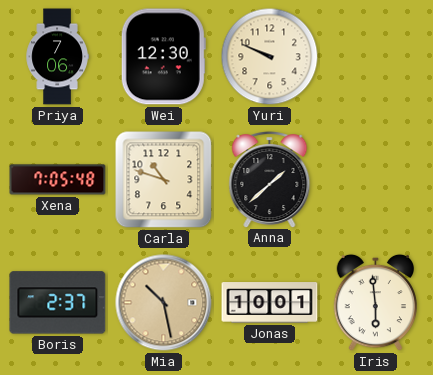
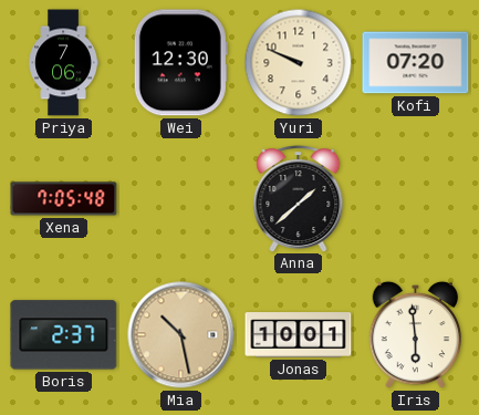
Kofi: none -> 07:20 (416, 63)
Carla: 10:48 -> none (164, 180)
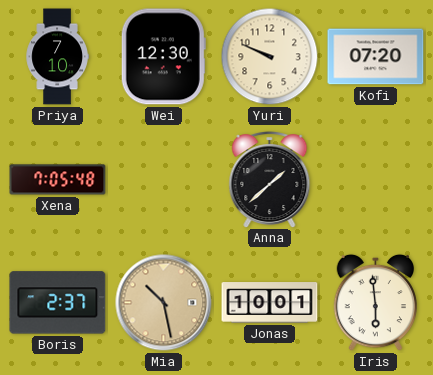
Priya: 7:06 -> 7:10 (57, 57)
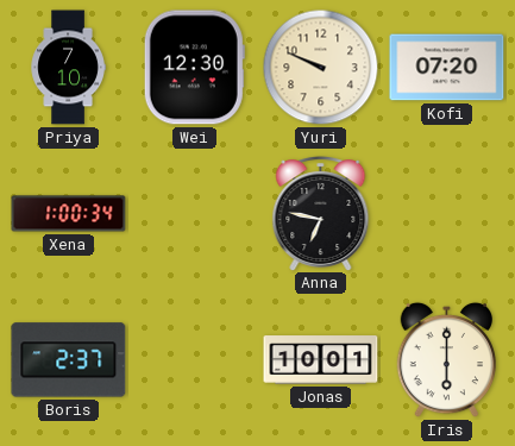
Xena: 7:05 -> 1:00 (69, 214)
Anna: 1:38 -> 6:47 (321, 214)
Mia: 10:28 -> none (164, 303)
Iris: 5:59 -> 6:00 (447, 360)
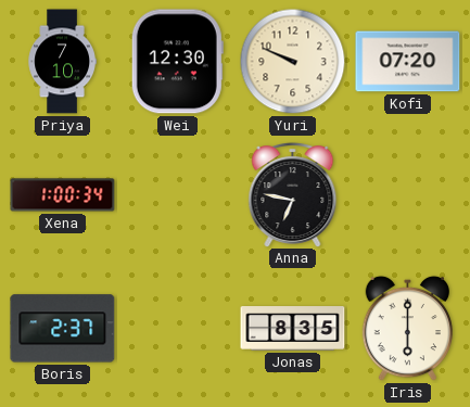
Jonas: 10:01 -> 8:35 (293, 329)
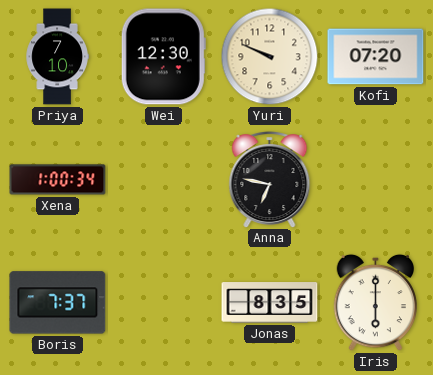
Boris: 2:37 -> 7:37 (58, 303)
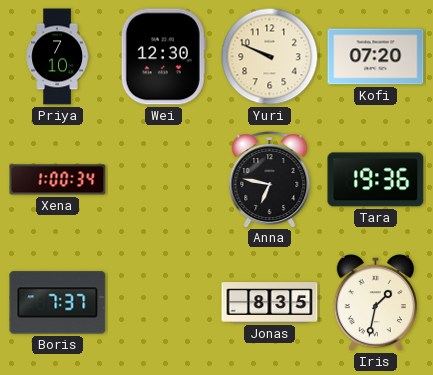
Tara: none -> 19:36 (376, 180)
Iris: 6:00 -> 1:32 (376, 303)
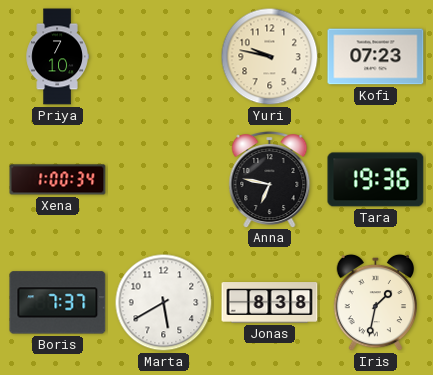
Wei: 12:30 -> none (163, 57)
Yuri: 9:49 -> 9:47 (270, 57)
Kofi: 07:20 -> 07:23 (376, 57)
Marta: none -> 5:40 (164, 303)
Jonas: 8:35 -> 8:38 (270, 303)
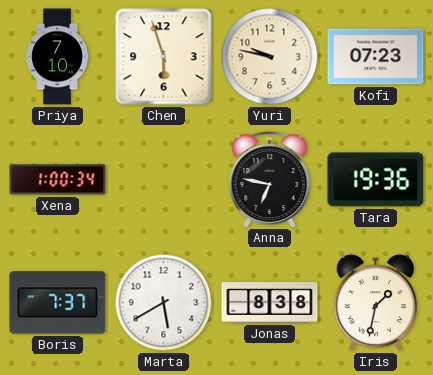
Chen: none -> 5:57 (164, 57)
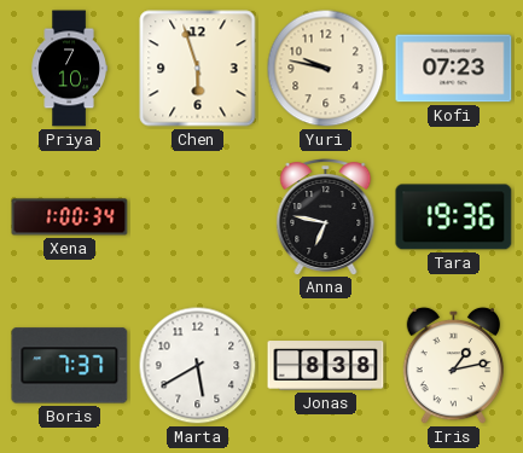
Iris: 1:32 -> 1:13 (454, 366)
